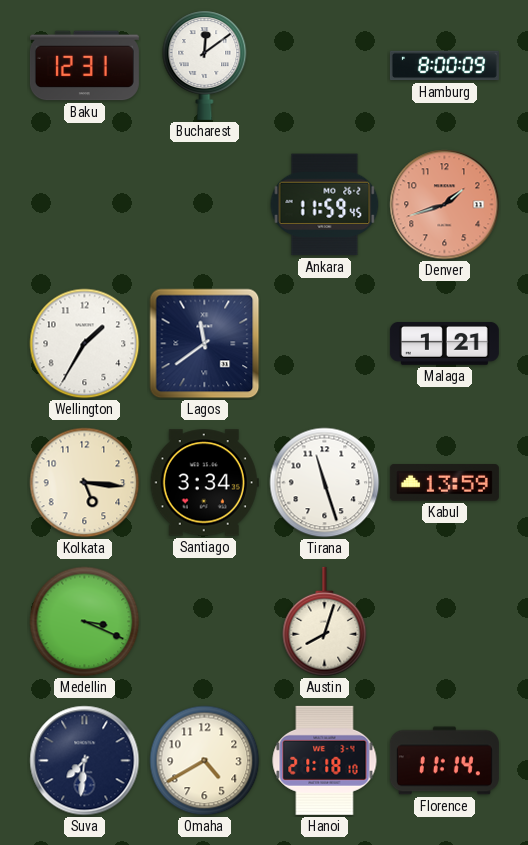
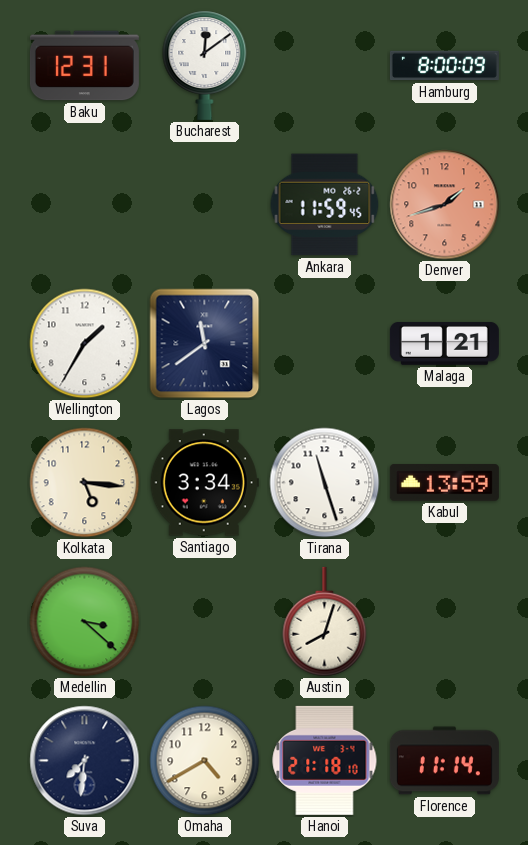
Medellin: 3:19 -> 3:22 (85, 622)
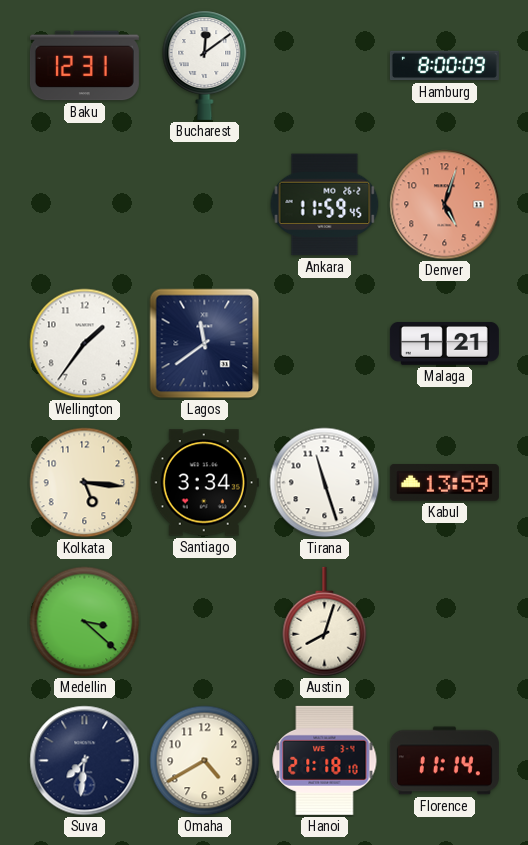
Denver: 1:42 -> 5:03 (445, 205)
Wellington: 1:35 -> 1:36 (85, 344)
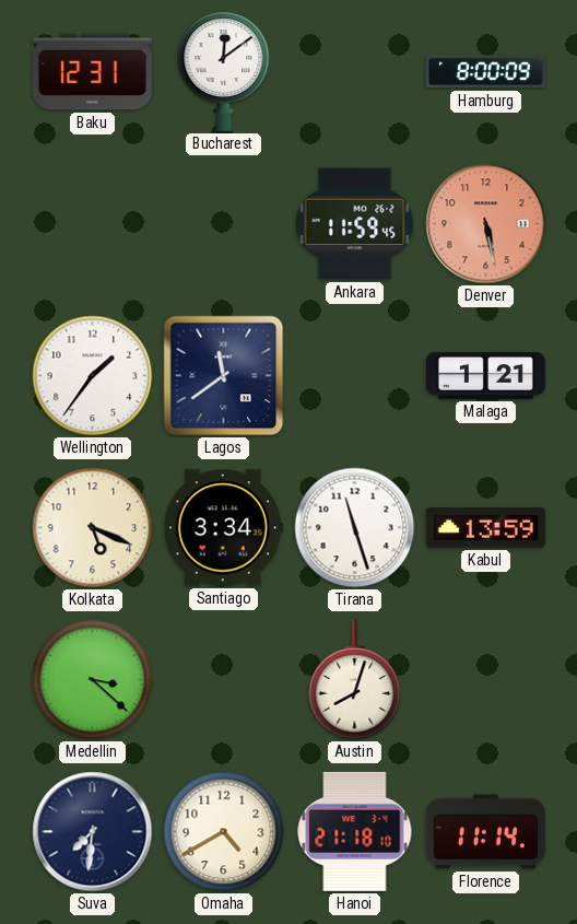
Denver: 5:03 -> 5:28 (486, 224)
Kolkata: 5:16 -> 5:19 (93, 528)
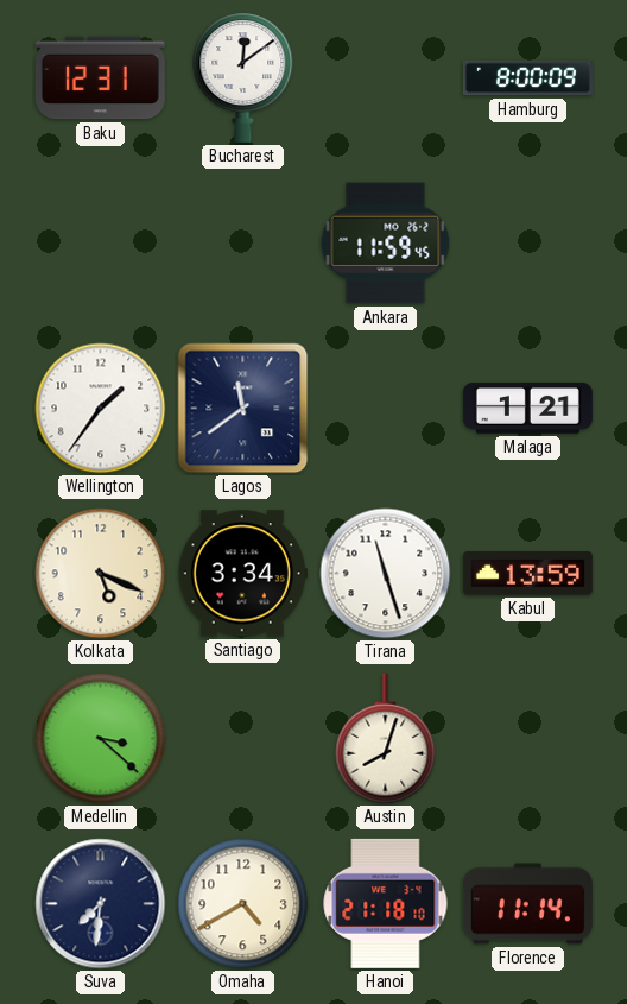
Denver: 5:28 -> none (486, 224)
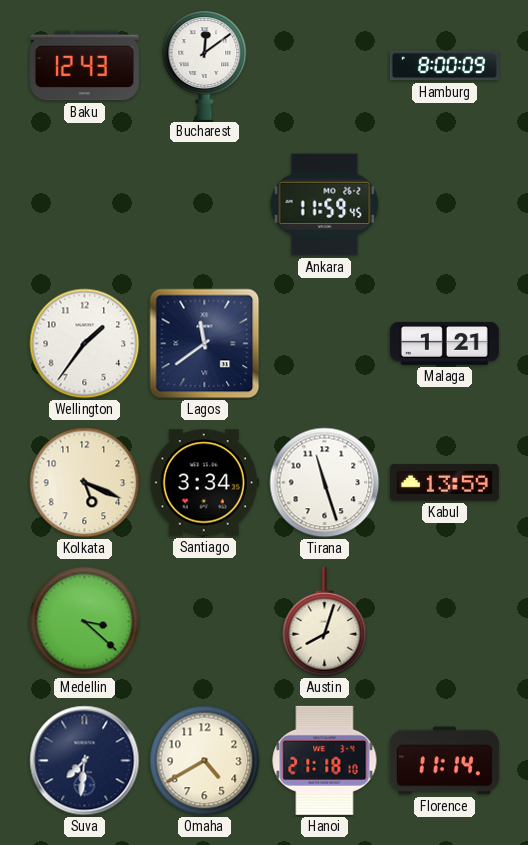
Baku: 12:31 -> 12:43 (84, 66)
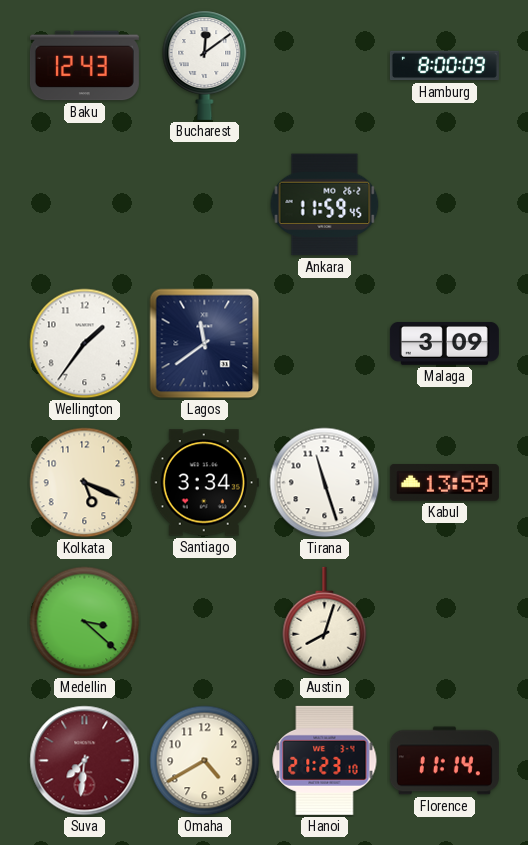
Malaga: 1:21 -> 3:09 (444, 343)
Suva dial: navy -> burgundy (85, 761)
Hanoi: 21:18 -> 21:23 (325, 760)
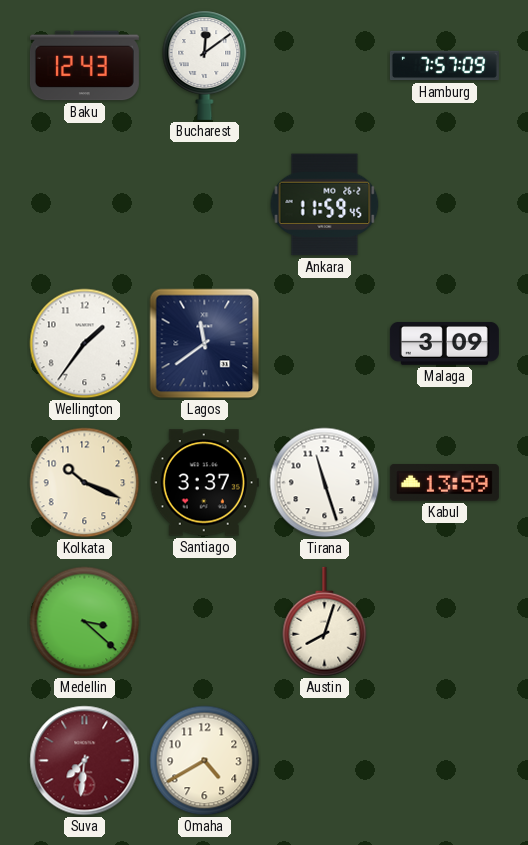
Hamburg: 8:00 -> 7:57 (444, 66)
Kolkata: 5:19 -> 10:19 (85, 483)
Santiago: 3:34 -> 3:37 (204, 483)
Hanoi: 21:23 -> none (325, 760)
Florence: 11:14 -> none (444, 761)
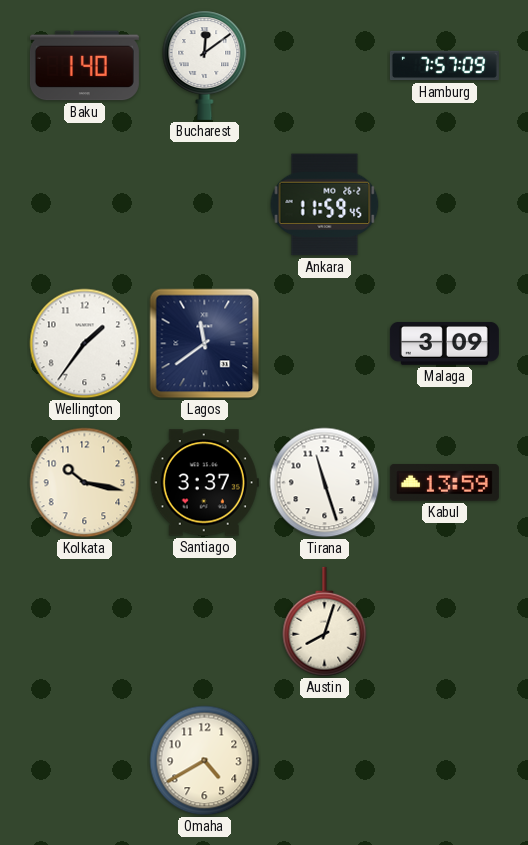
Baku: 12:43 -> 1:40 (84, 66)
Kolkata: 10:19 -> 10:17 (85, 483)
Medellin: 3:22 -> none (85, 622)
Suva: 7:31 -> none (85, 761)
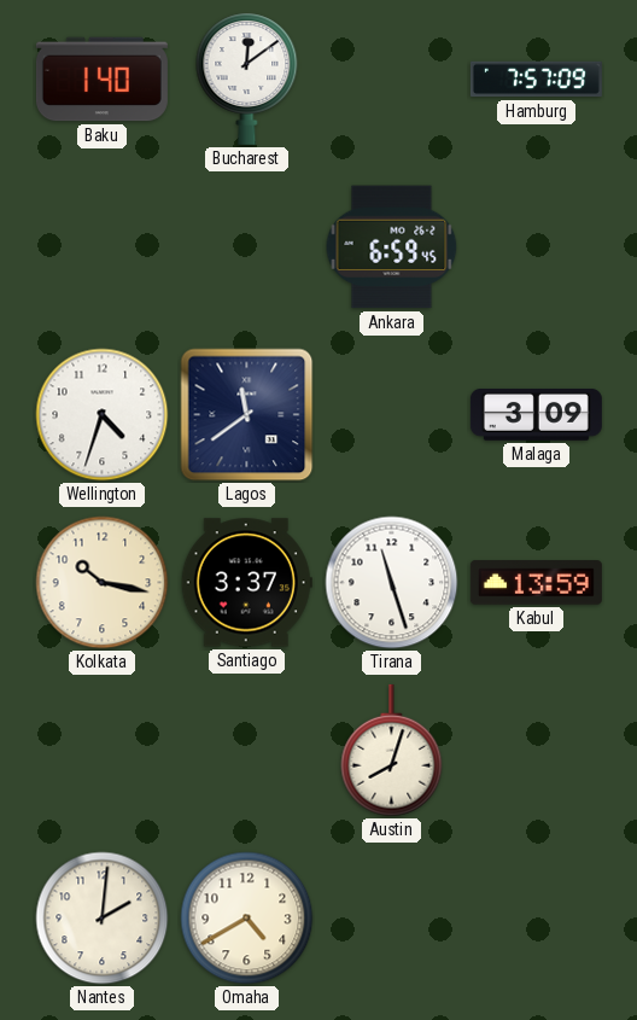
Ankara: 11:59 -> 6:59 (392, 247)
Wellington: 1:36 -> 4:33 (103, 415)
Nantes: none -> 2:01 (103, 919)
